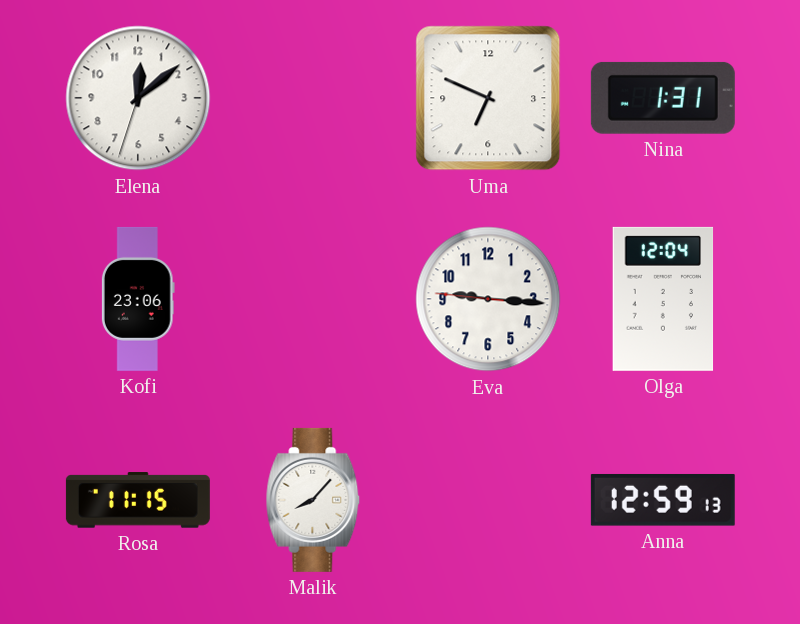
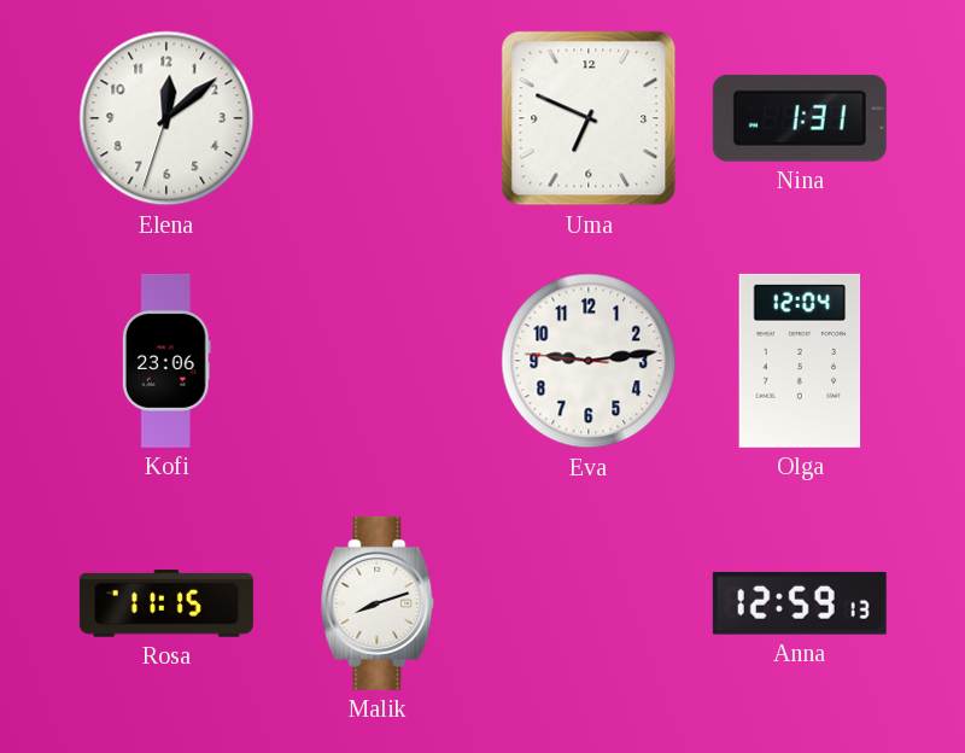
Eva: 9:15 -> 9:13 (589, 361)
Malik: 8:07 -> 8:12 (378, 603)
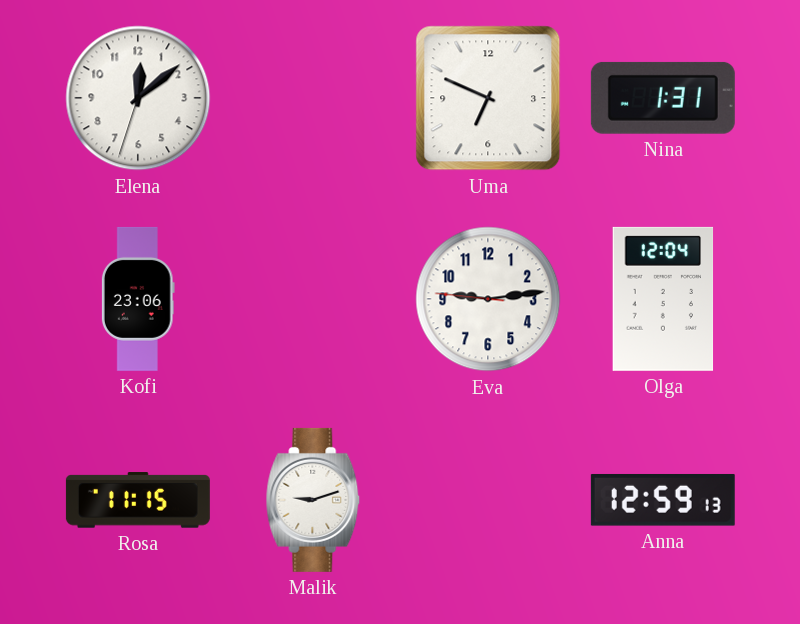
Malik: 8:12 -> 9:12 (313, 500)
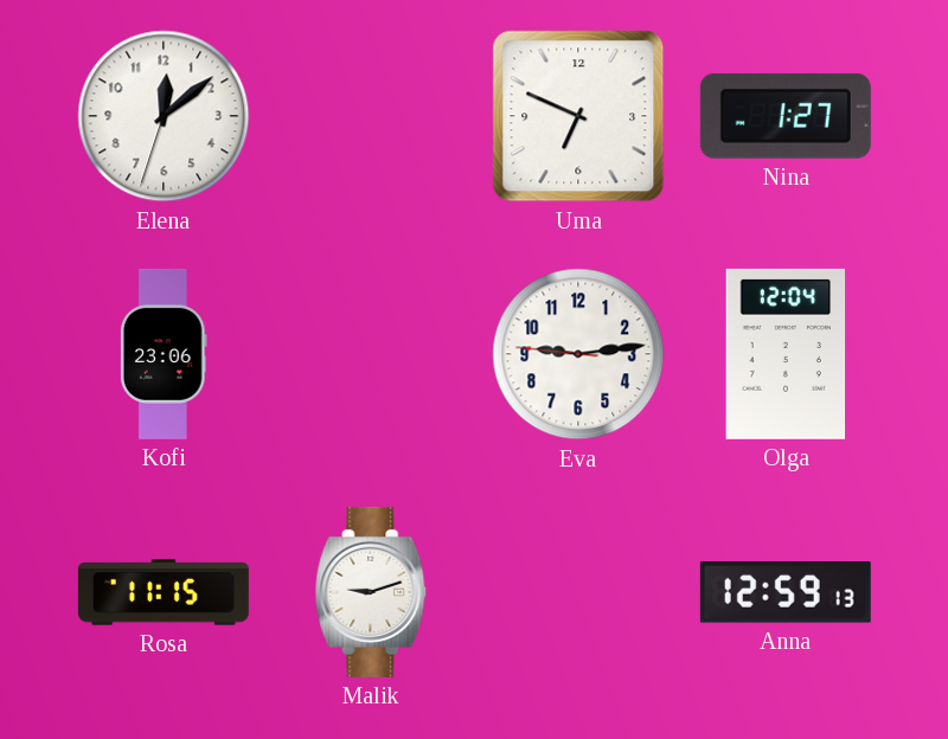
Nina: 1:31 -> 1:27 (786, 116)
